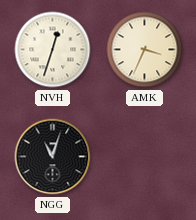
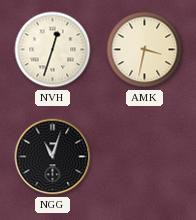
AMK: 3:34 -> 3:32 (145, 50)
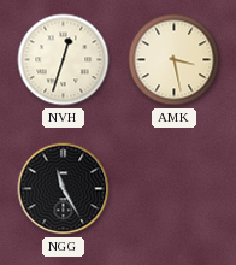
AMK: 3:32 -> 3:28 (175, 60)
NGG: 11:03 -> 11:25 (64, 189)
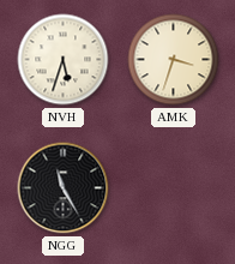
NVH: 12:33 -> 5:33 (64, 60)
AMK: 3:28 -> 3:33 (174, 60)
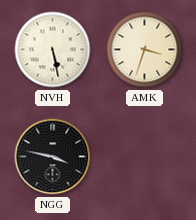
NVH: 5:33 -> 5:28 (53, 50)
NGG: 11:25 -> 3:47 (53, 157)
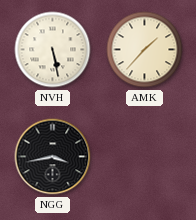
AMK: 3:33 -> 1:37 (145, 50)
NGG: 3:47 -> 3:43 (53, 157)
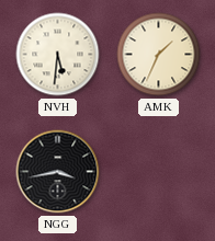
NVH: 5:28 -> 5:31 (58, 55)
AMK: 1:37 -> 1:34 (159, 55)
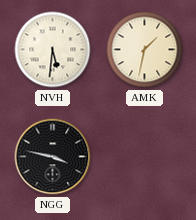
AMK: 1:34 -> 1:32 (145, 50)
NGG: 3:43 -> 3:47 (53, 157)
